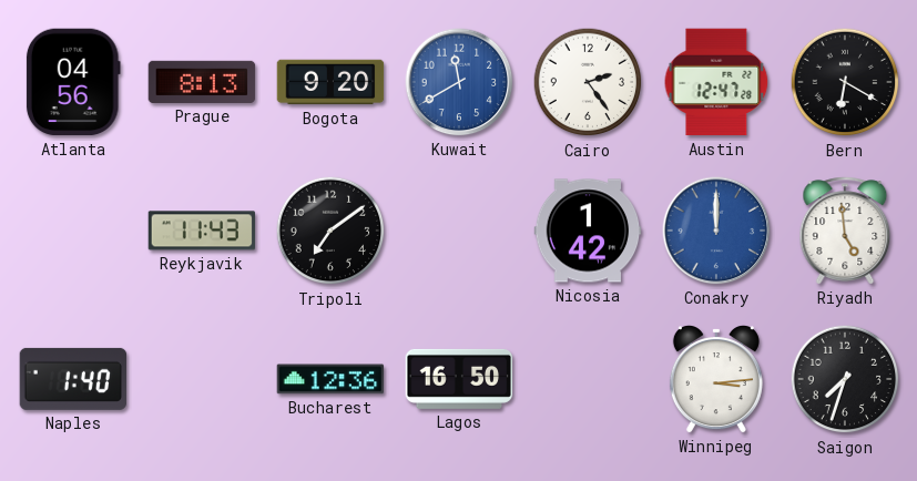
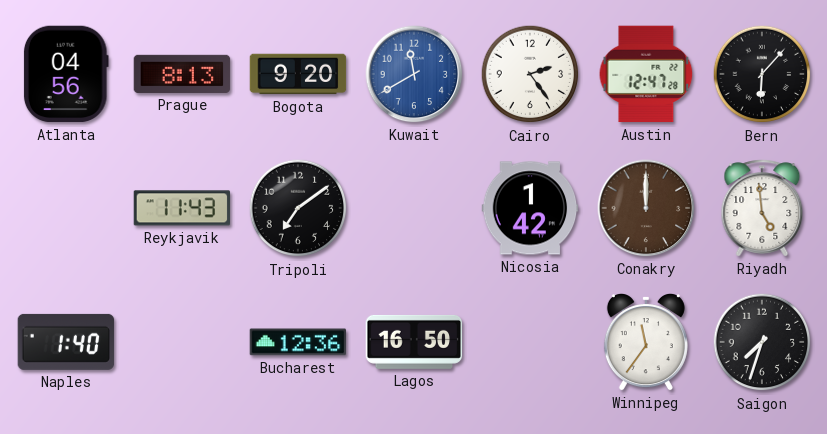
Bern: 6:20 -> 6:07 (762, 74)
Conakry dial: blue -> brown (646, 208)
Winnipeg: 3:14 -> 11:36 (646, 343)
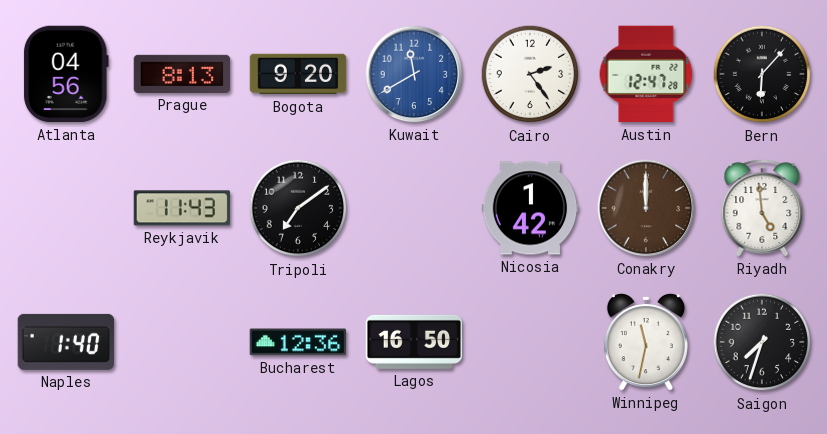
Winnipeg: 11:36 -> 11:32 (646, 343)
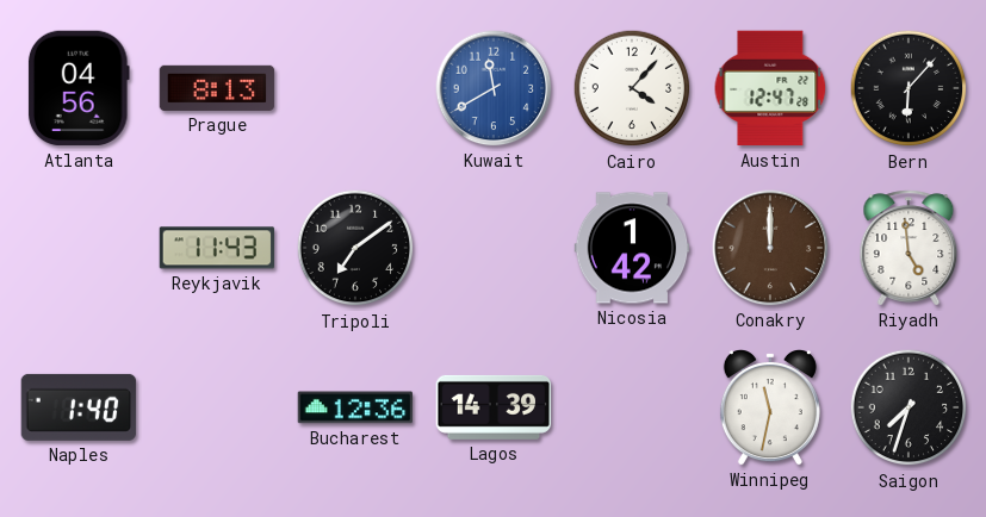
Bogota: 9:20 -> none (298, 74)
Cairo: 2:24 -> 4:07 (632, 88)
Lagos: 16:50 -> 14:39 (494, 407)
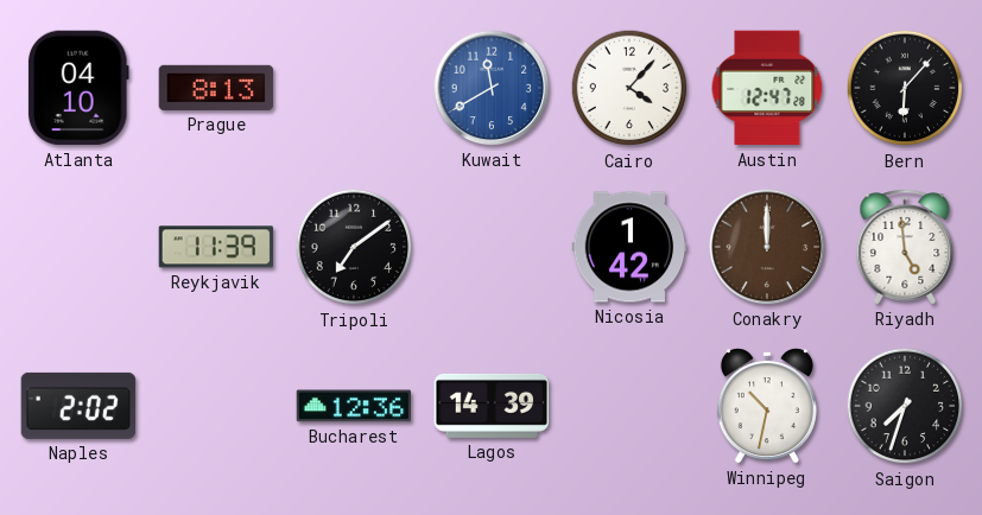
Atlanta: 04:56 -> 04:10 (78, 88)
Reykjavik: 11:43 -> 11:39 (216, 247)
Naples: 1:40 -> 2:02 (78, 406)
Winnipeg: 11:32 -> 10:32 (767, 407)
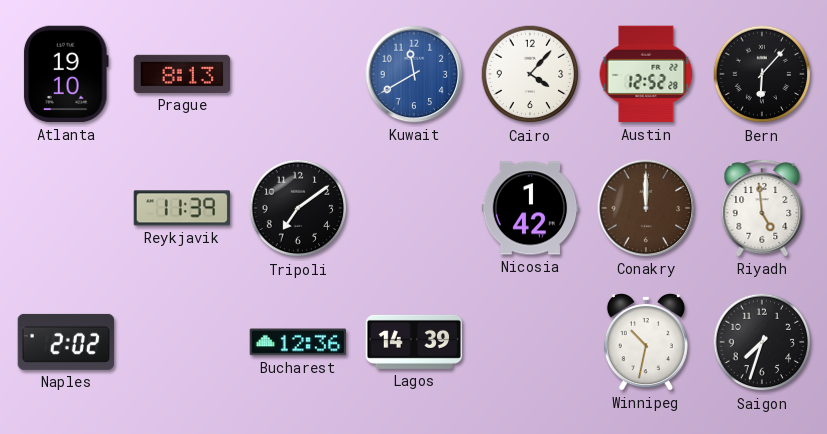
Atlanta: 04:10 -> 19:10 (66, 74)
Austin: 12:47 -> 12:52 (646, 74)
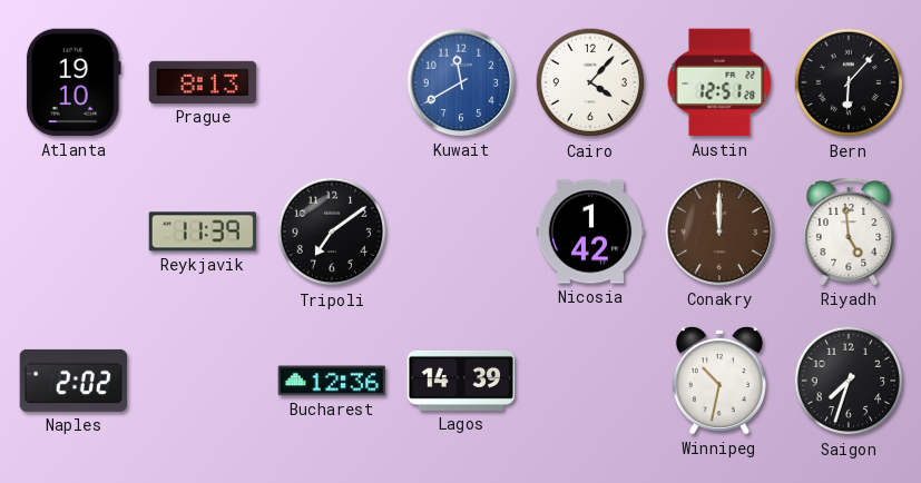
Austin: 12:52 -> 12:51 (719, 82)
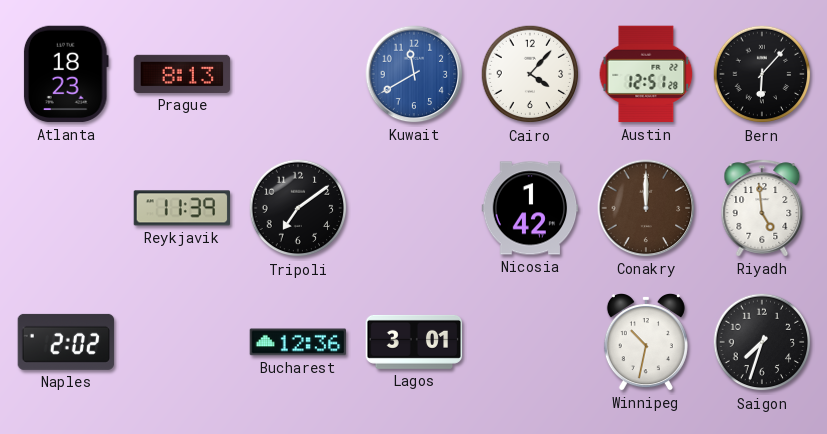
Atlanta: 19:10 -> 18:23 (66, 74)
Lagos: 14:39 -> 3:01 (414, 342)
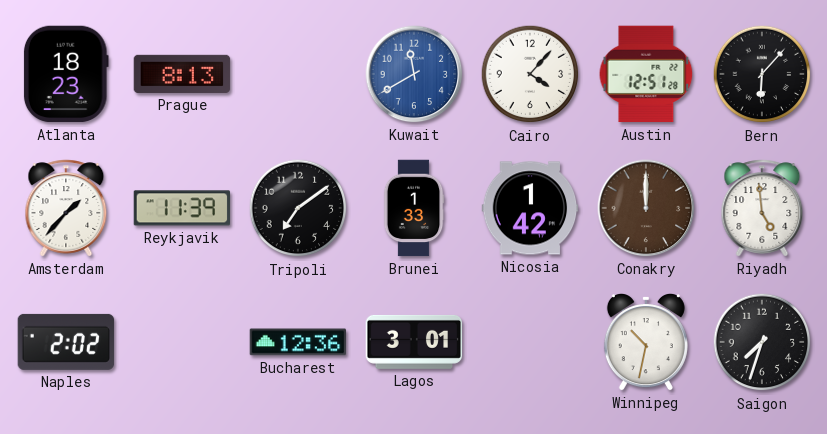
Amsterdam: none -> 1:37 (66, 208)
Brunei: none -> 1:33 (414, 208)
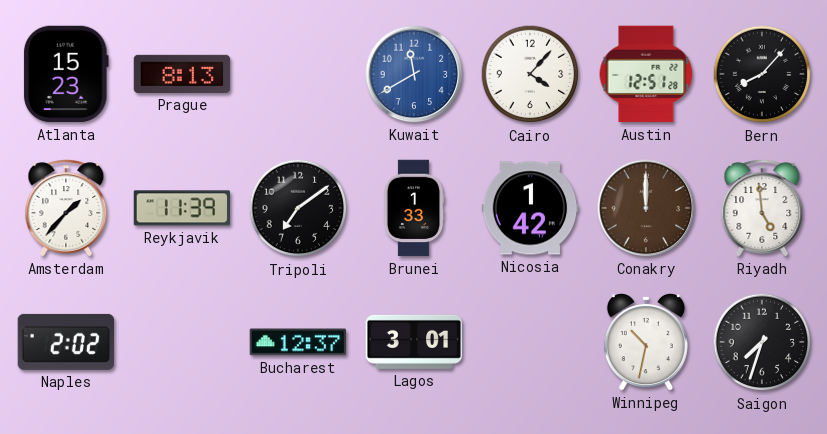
Atlanta: 18:23 -> 15:23 (66, 74)
Bern: 6:07 -> 8:07 (762, 74)
Bucharest: 12:36 -> 12:37 (298, 342)
